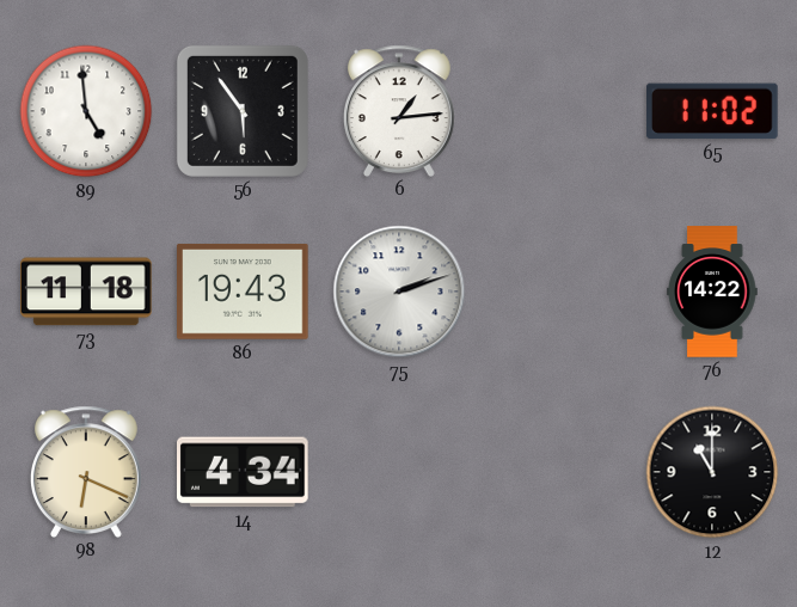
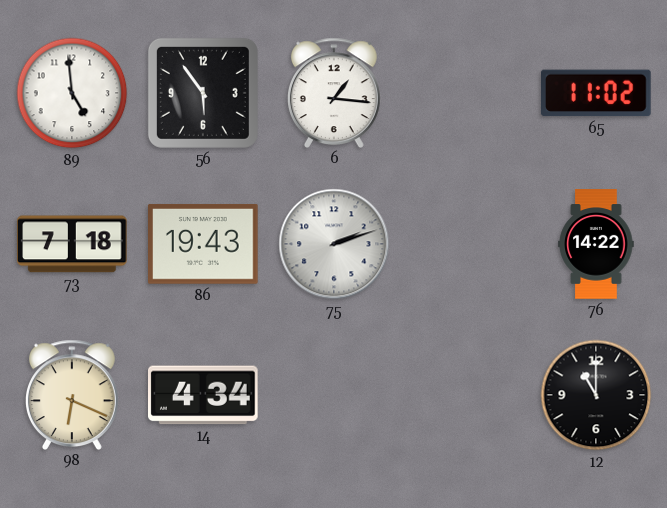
6: 1:14 -> 1:16 (334, 92)
73: 11:18 -> 7:18 (73, 244)
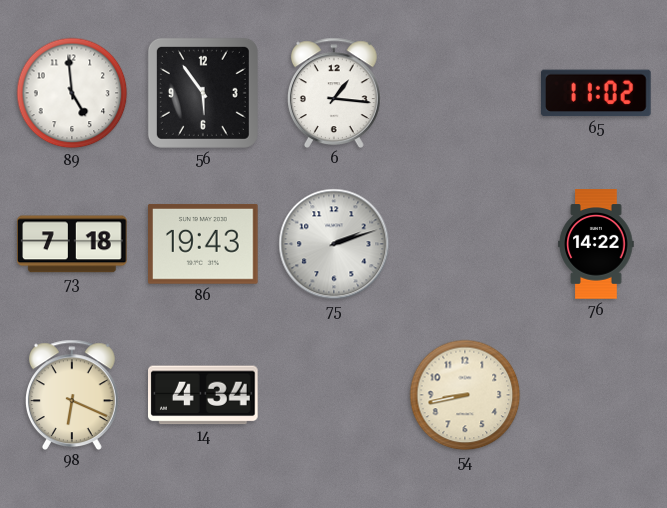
54: none -> 8:43 (465, 395)
12: 11:00 -> none (596, 395)
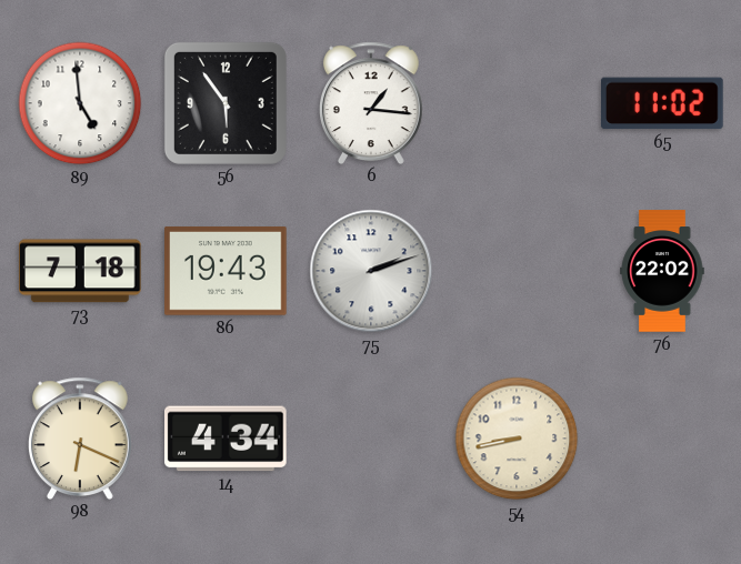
76: 14:22 -> 22:02 (662, 271)
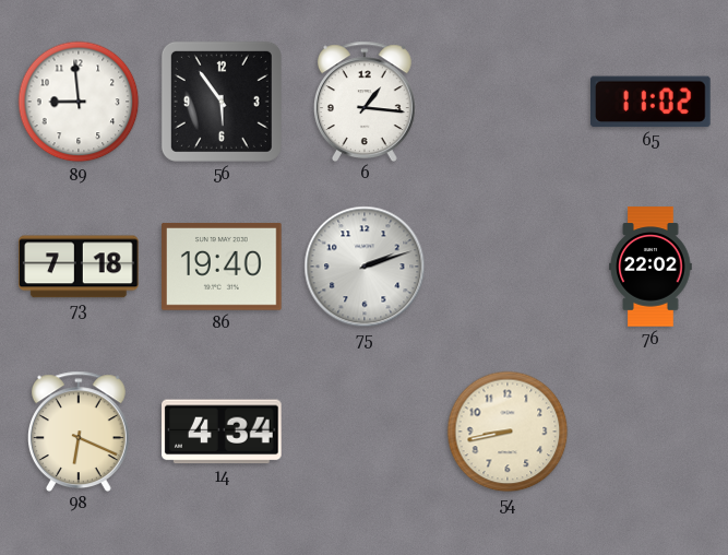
89: 4:59 -> 8:59 (79, 102)
86: 19:43 -> 19:40 (222, 268)
